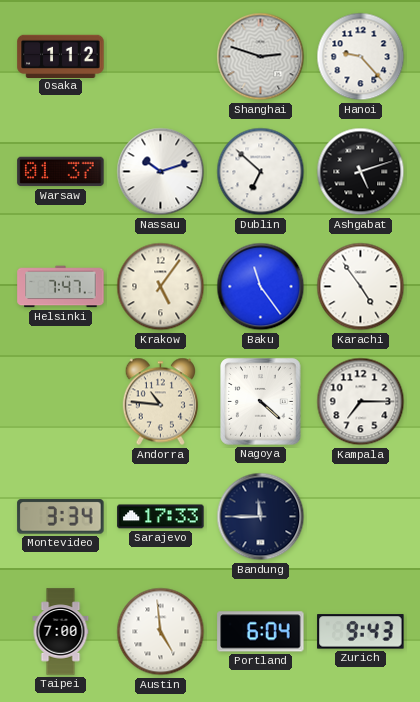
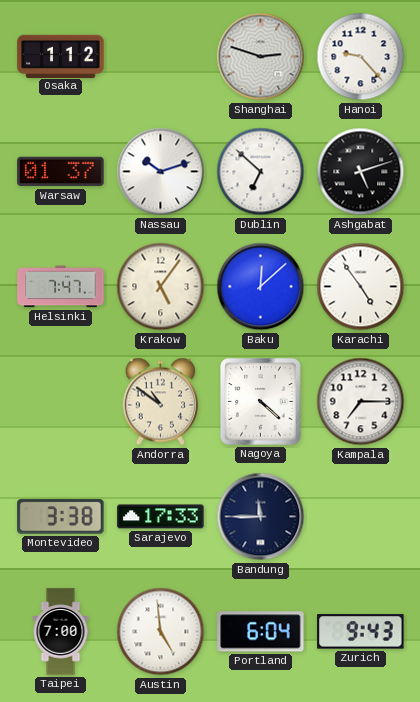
Baku: 11:24 -> 12:08 (261, 287)
Andorra: 10:46 -> 10:51 (160, 402)
Montevideo: 3:34 -> 3:38 (61, 517)
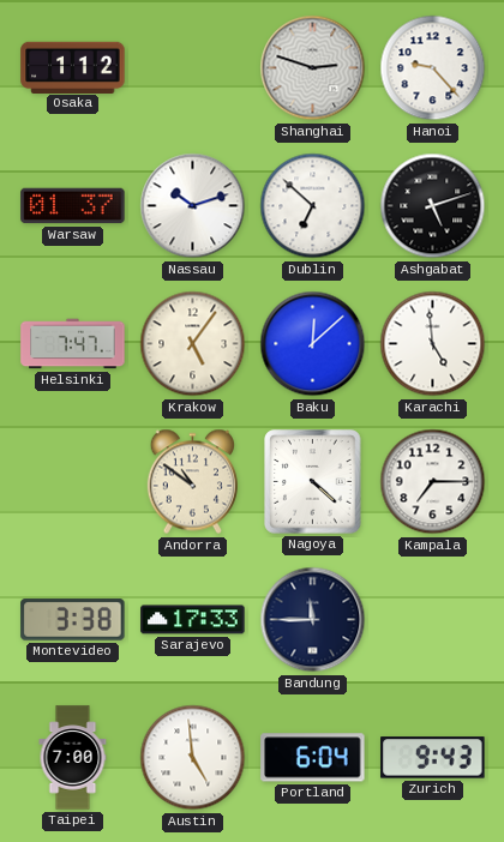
Karachi: 4:54 -> 4:59 (433, 344)
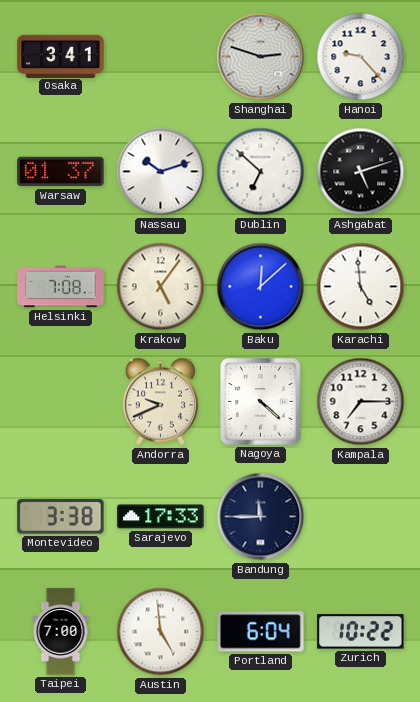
Osaka: 1:12 -> 3:41 (61, 56)
Helsinki: 7:47 -> 7:08 (61, 287)
Andorra: 10:51 -> 9:41 (160, 402)
Zurich: 9:43 -> 10:22 (361, 632)
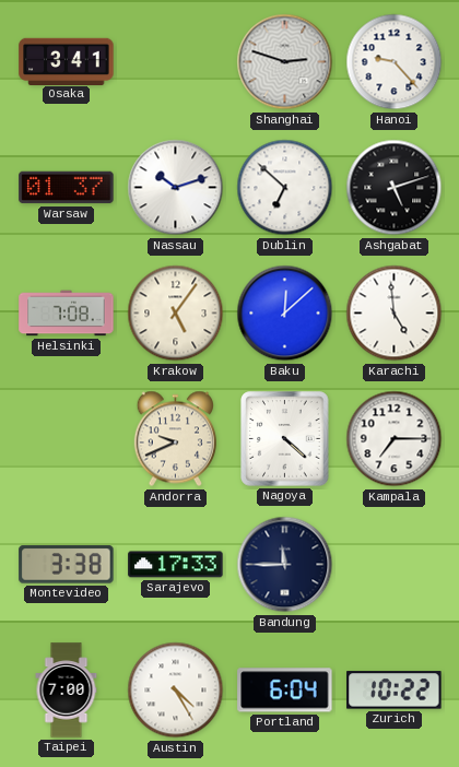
Austin: 4:59 -> 4:25 (176, 691)
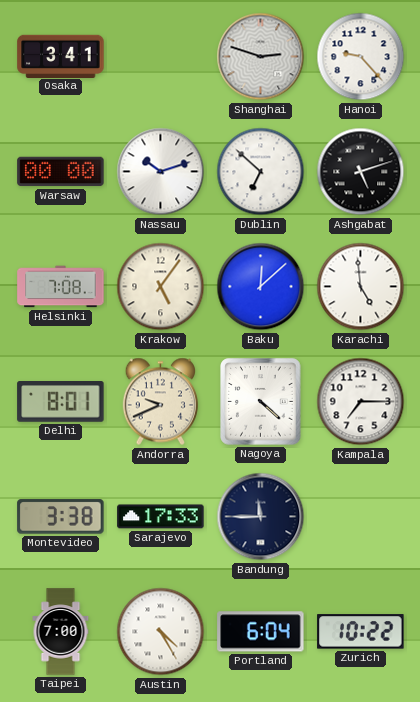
Warsaw: 01:37 -> 00:00 (61, 172)
Delhi: none -> 8:01 (61, 402)
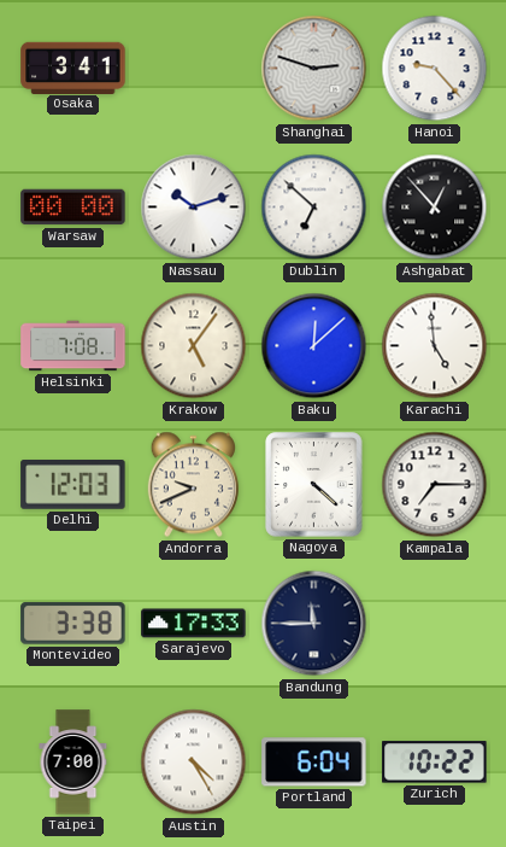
Ashgabat: 5:12 -> 12:53 (435, 208)
Delhi: 8:01 -> 12:03 (73, 485)
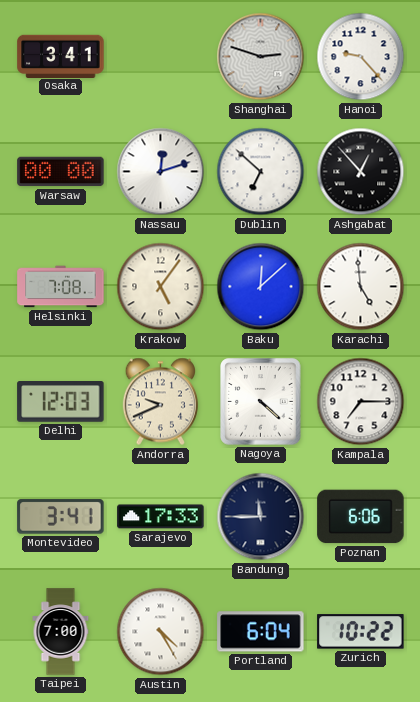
Nassau: 10:12 -> 12:12 (161, 172)
Montevideo: 3:38 -> 3:41 (61, 517)
Poznan: none -> 6:06 (361, 517)
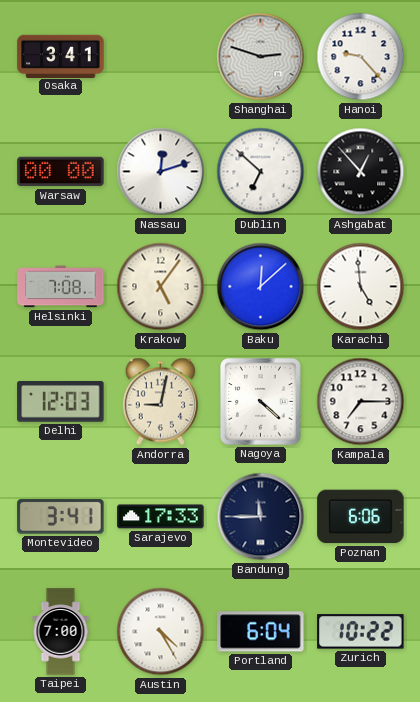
Andorra: 9:41 -> 9:02 (160, 402)
